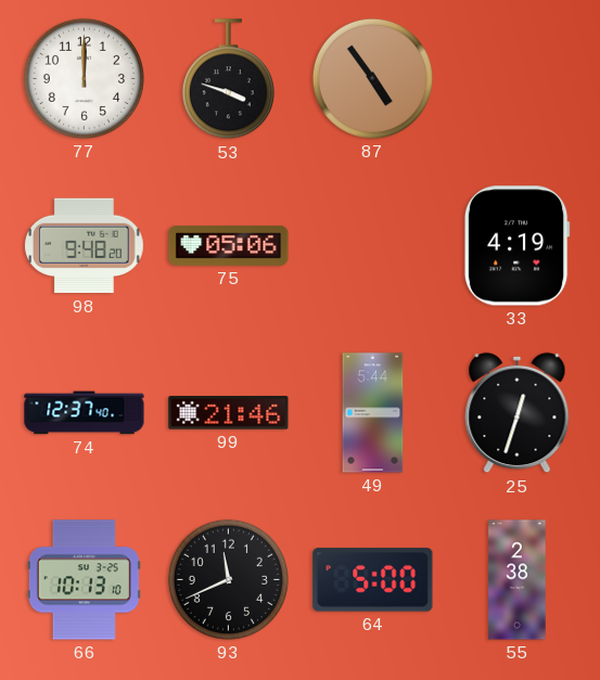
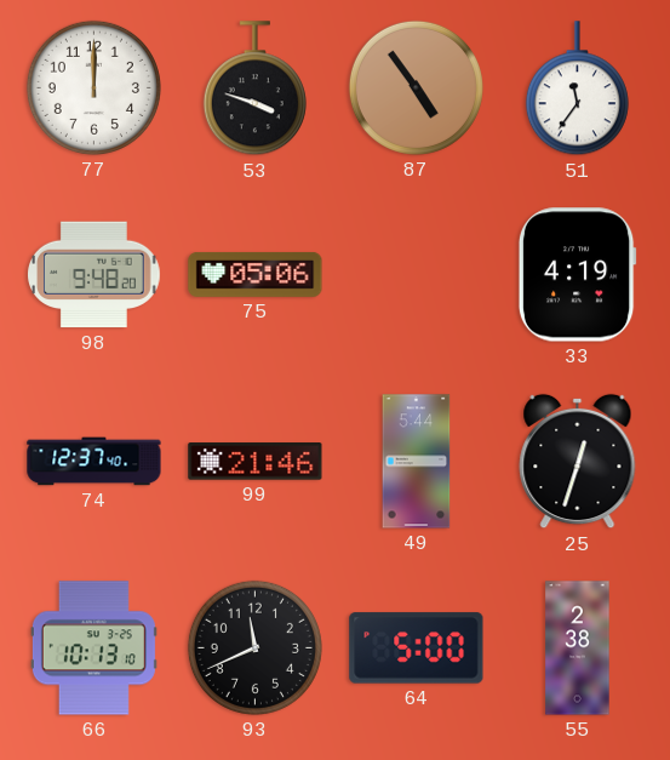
51: none -> 11:36 (577, 88)
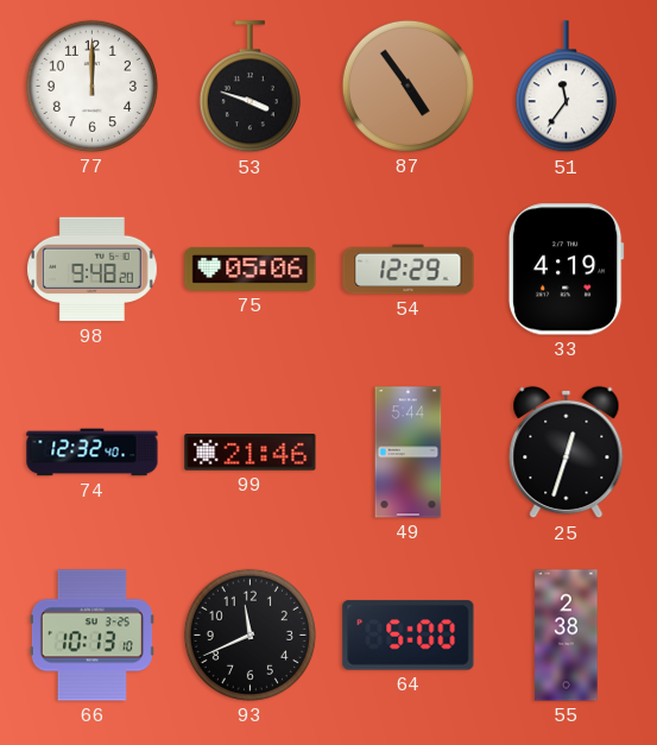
54: none -> 12:29 (409, 270)
74: 12:37 -> 12:32 (93, 453)
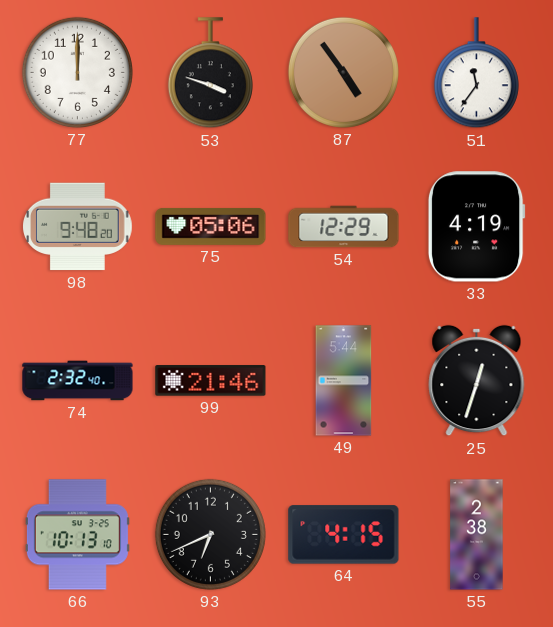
74: 12:32 -> 2:32 (78, 381)
93: 11:41 -> 6:41 (210, 534)
64: 5:00 -> 4:15 (344, 535)
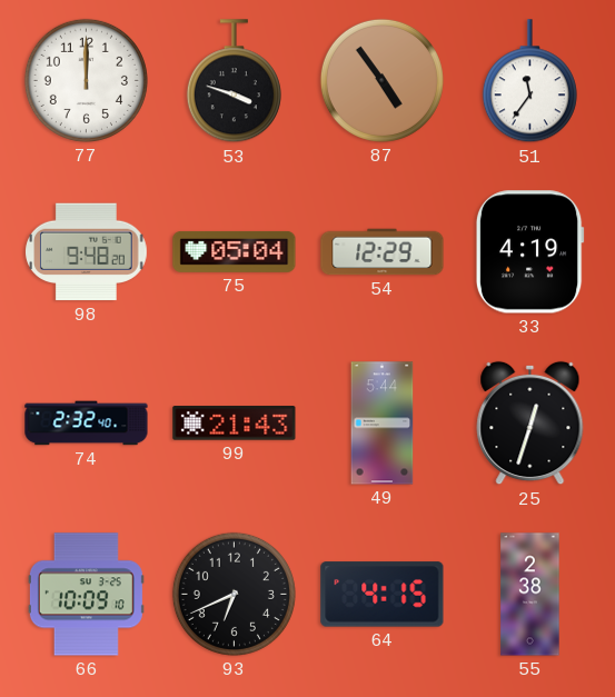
75: 05:06 -> 05:04 (235, 251)
99: 21:46 -> 21:43 (235, 424)
66: 10:13 -> 10:09 (86, 595)
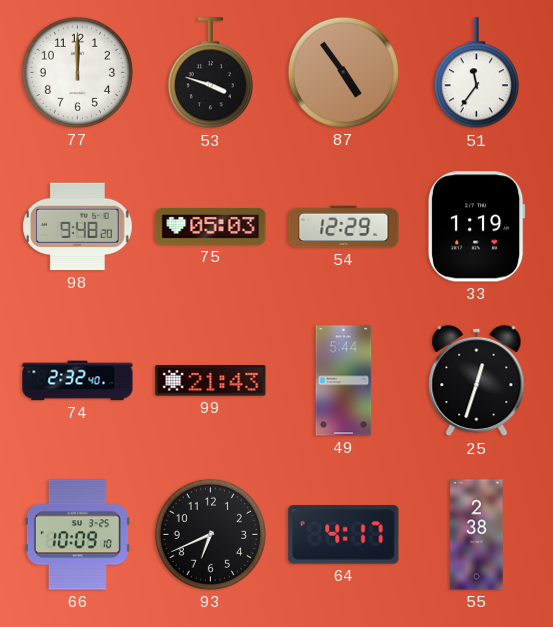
75: 05:04 -> 05:03 (211, 226)
33: 4:19 -> 1:19 (476, 227)
64: 4:15 -> 4:17 (344, 535)
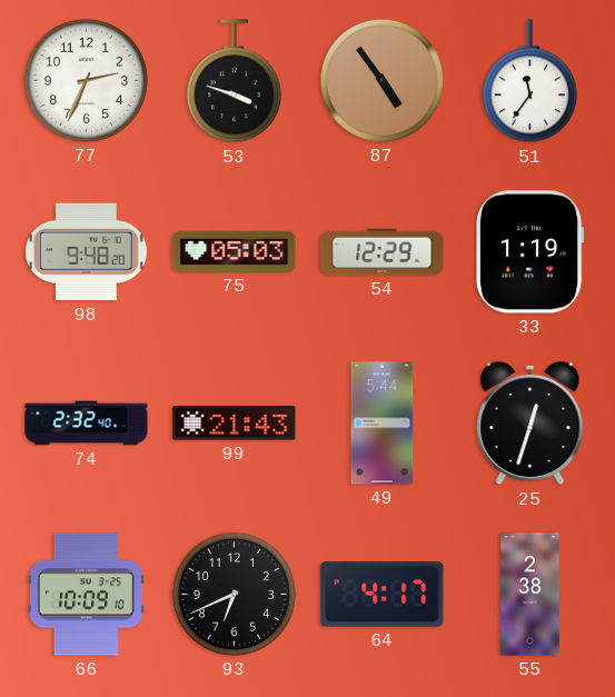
77: 12:00 -> 2:34 (86, 80)
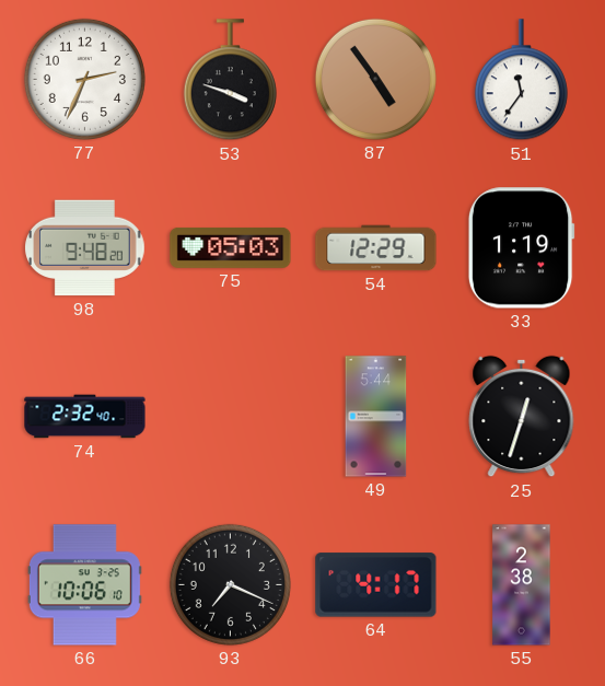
99: 21:43 -> none (235, 424)
66: 10:09 -> 10:06 (84, 585)
93: 6:41 -> 7:19 (230, 584)
